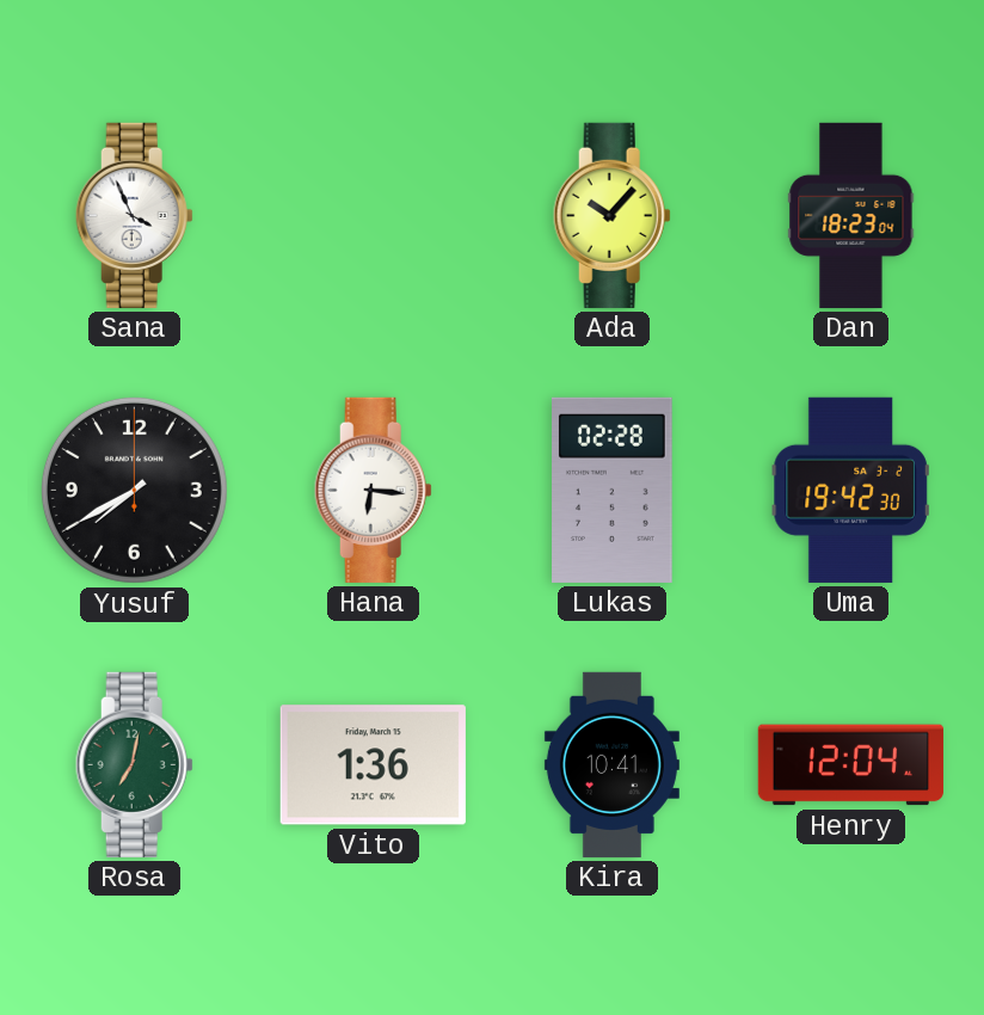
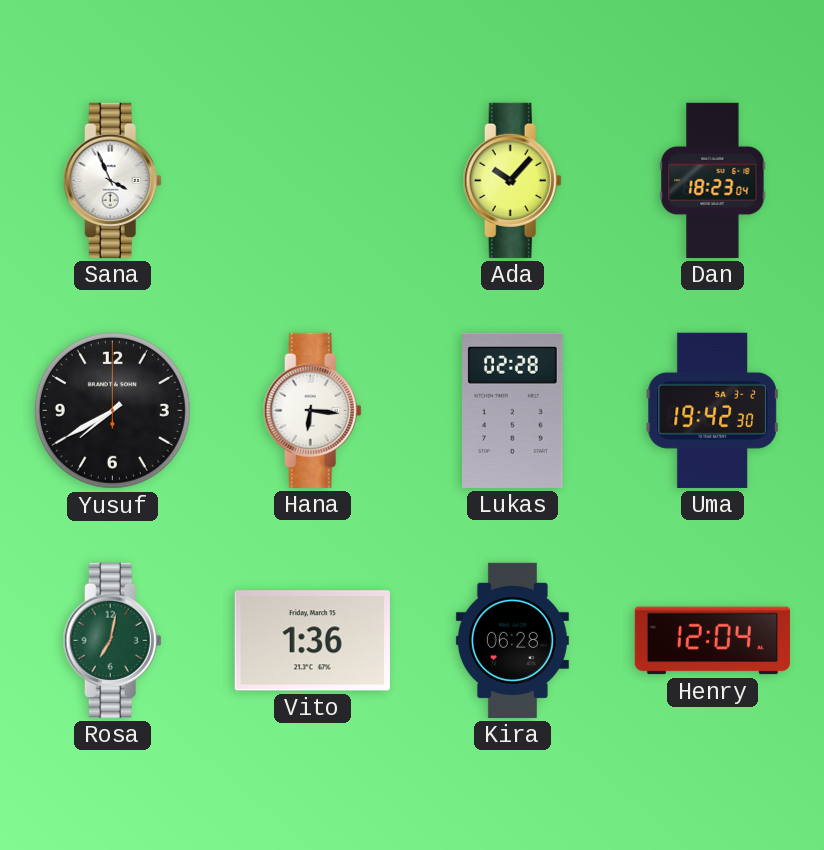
Kira: 10:41 -> 06:28 (512, 640)
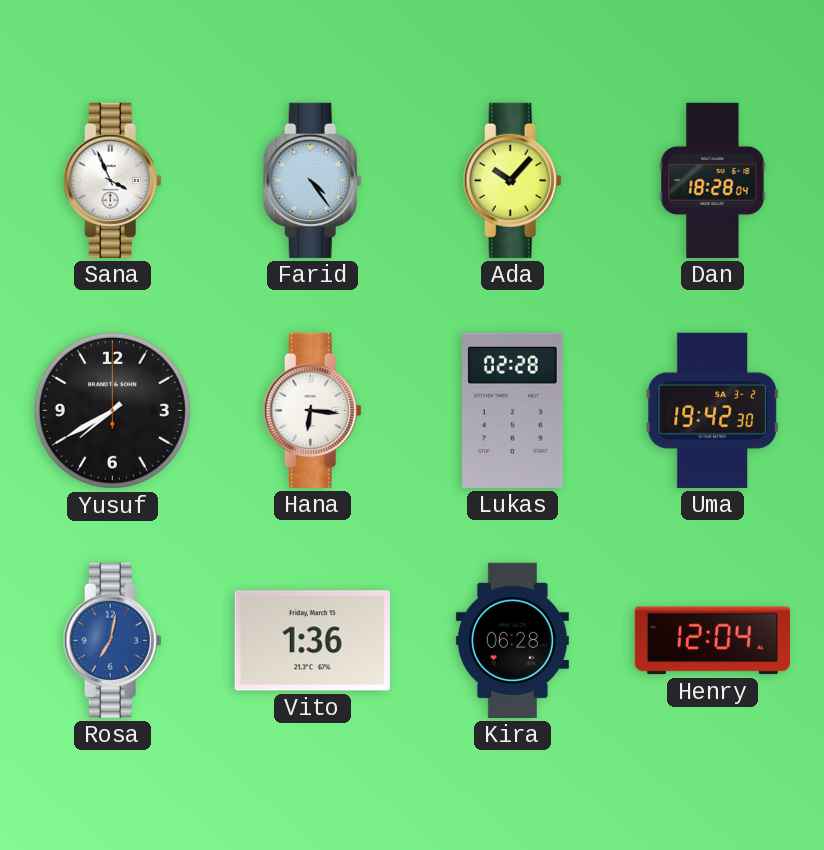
Farid: none -> 4:24 (312, 180)
Dan: 18:23 -> 18:28 (713, 180)
Rosa dial: green -> blue (112, 640)
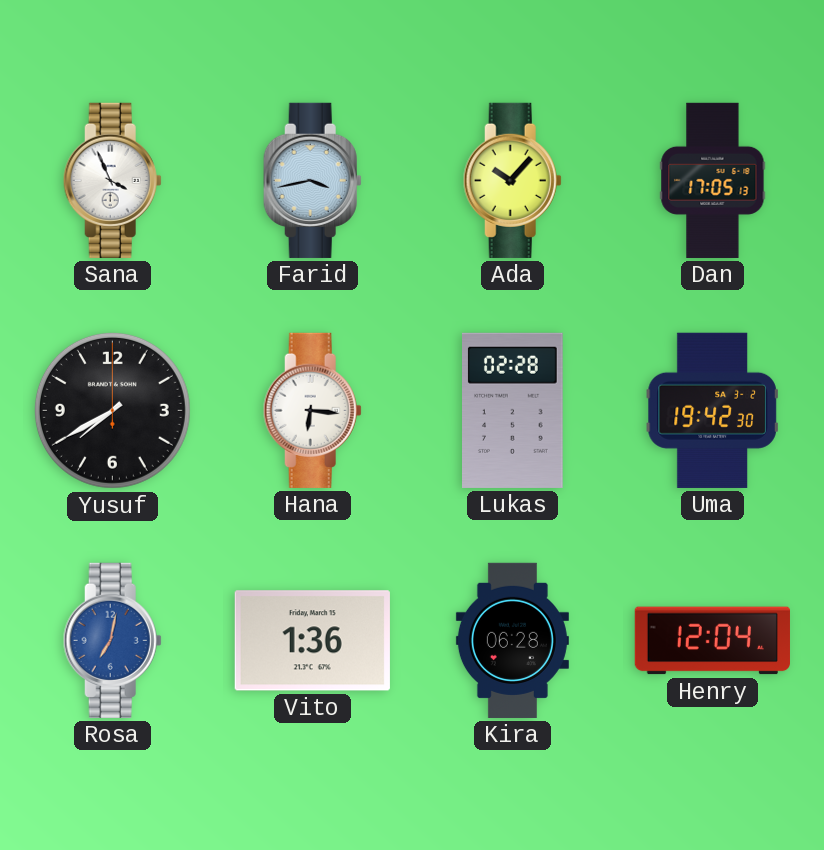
Farid: 4:24 -> 3:43 (312, 180)
Dan: 18:28 -> 17:05 (713, 180)
